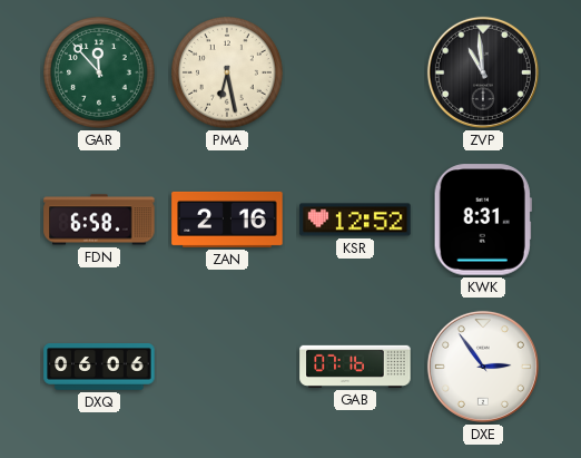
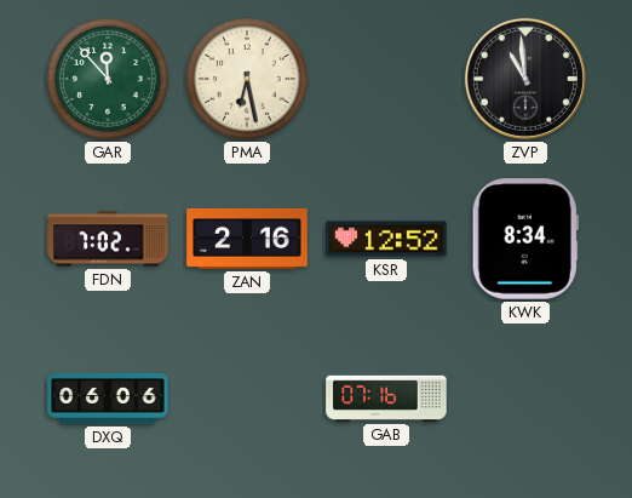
FDN: 6:58 -> 7:02 (108, 239)
KWK: 8:31 -> 8:34 (525, 239)
DXE: 2:54 -> none (483, 367)
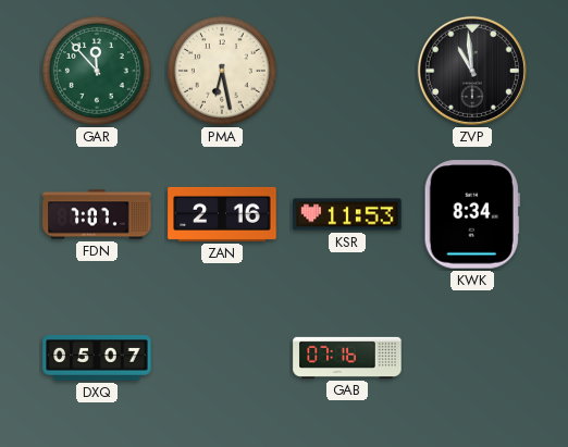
FDN: 7:02 -> 7:07 (97, 214)
KSR: 12:52 -> 11:53 (347, 214)
DXQ: 06:06 -> 05:07 (97, 359)
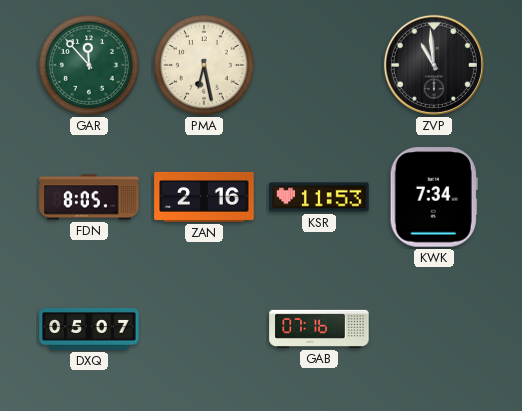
FDN: 7:07 -> 8:05 (89, 197)
KWK: 8:34 -> 7:34 (434, 197)
